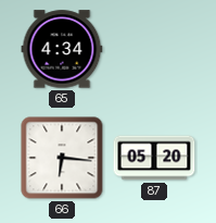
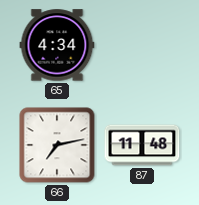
66: 6:16 -> 7:13 (57, 145)
87: 05:20 -> 11:48 (142, 145)
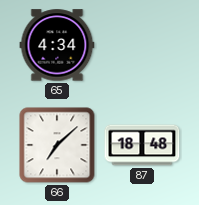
66: 7:13 -> 7:08 (57, 145)
87: 11:48 -> 18:48 (142, 145)
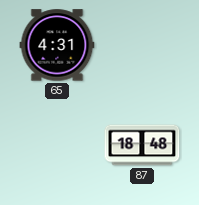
65: 4:34 -> 4:31 (57, 45)
66: 7:08 -> none (57, 145)
